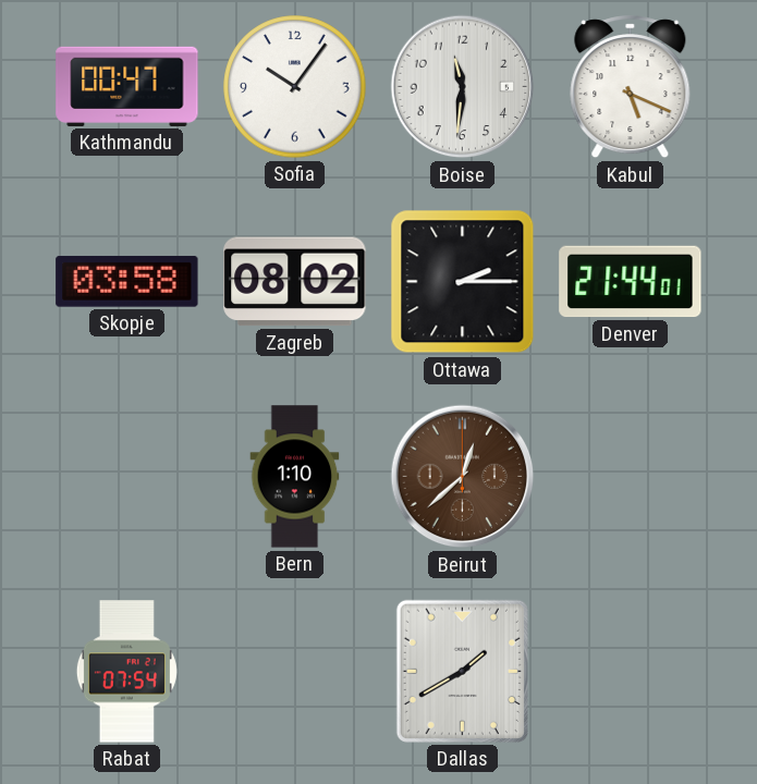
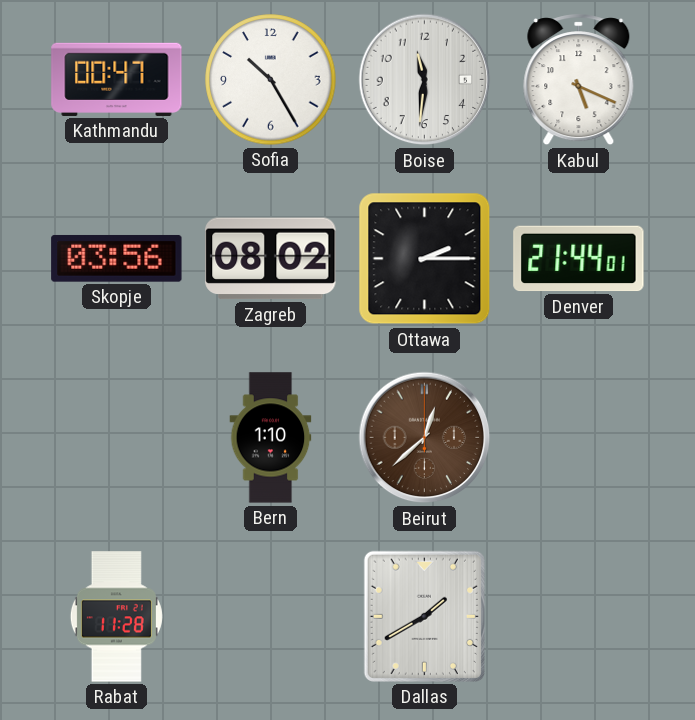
Sofia: 10:06 -> 10:25 (271, 80)
Skopje: 03:58 -> 03:56 (117, 258)
Rabat: 07:54 -> 11:28 (116, 617)
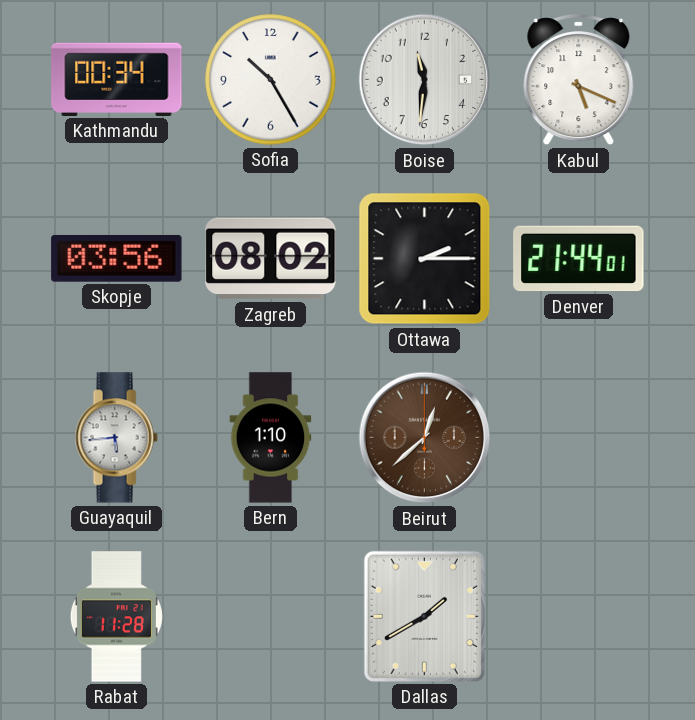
Kathmandu: 00:47 -> 00:34 (117, 79)
Guayaquil: none -> 5:44 (116, 438)
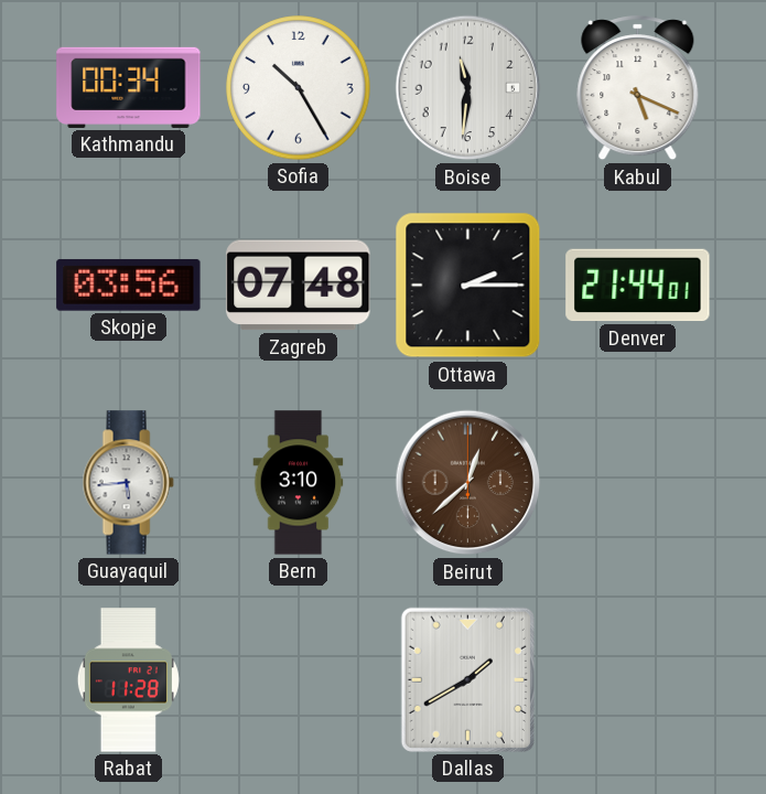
Zagreb: 08:02 -> 07:48 (299, 286)
Bern: 1:10 -> 3:10 (299, 483)
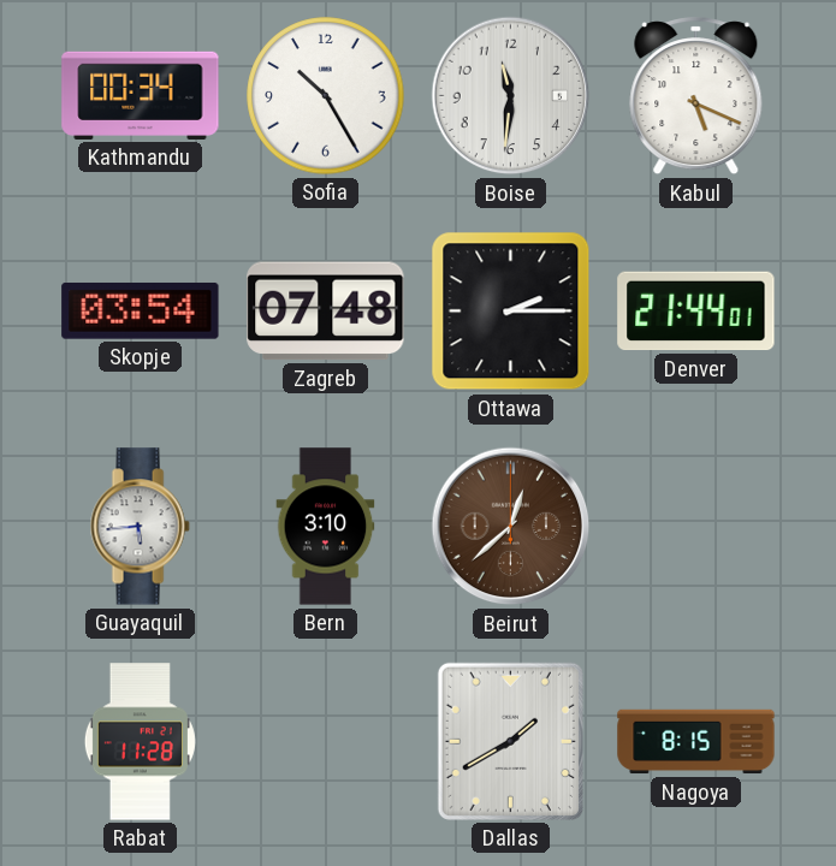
Skopje: 03:56 -> 03:54 (141, 310)
Nagoya: none -> 8:15 (696, 742)
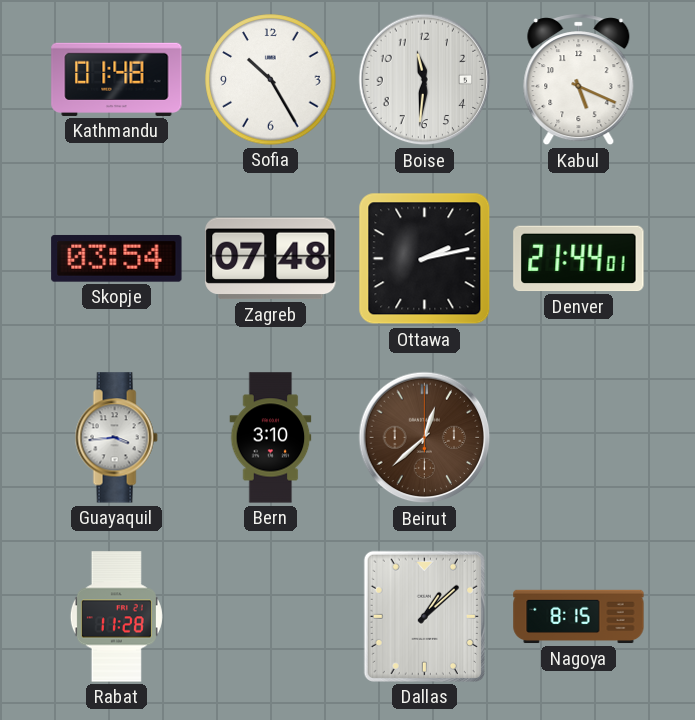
Kathmandu: 00:34 -> 01:48 (117, 79)
Ottawa: 2:15 -> 2:13 (425, 259)
Guayaquil: 5:44 -> 3:44 (116, 438)
Dallas: 1:40 -> 1:08 (424, 616)
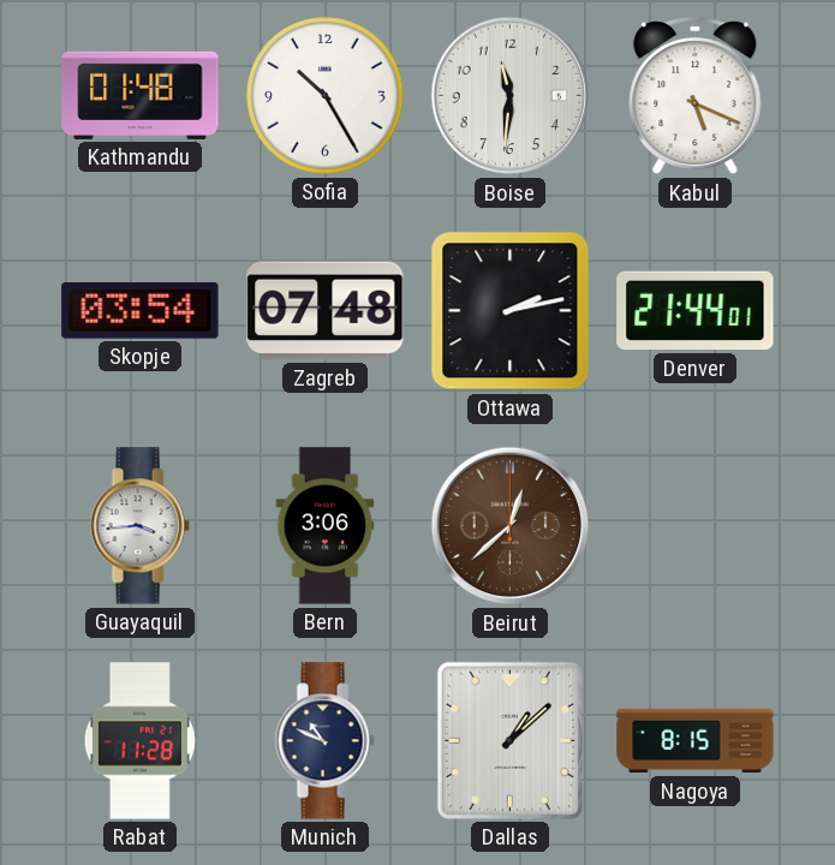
Bern: 3:10 -> 3:06 (326, 526)
Munich: none -> 10:49 (324, 741)
